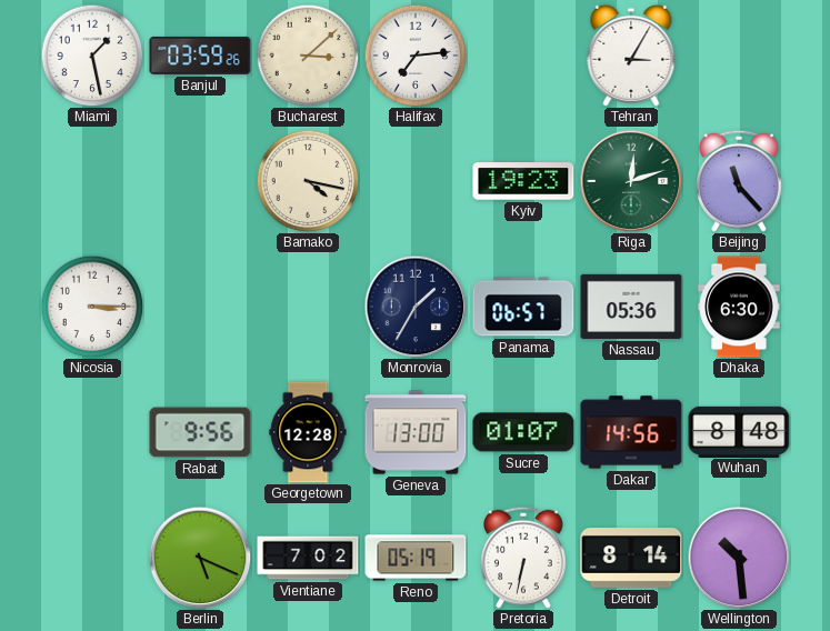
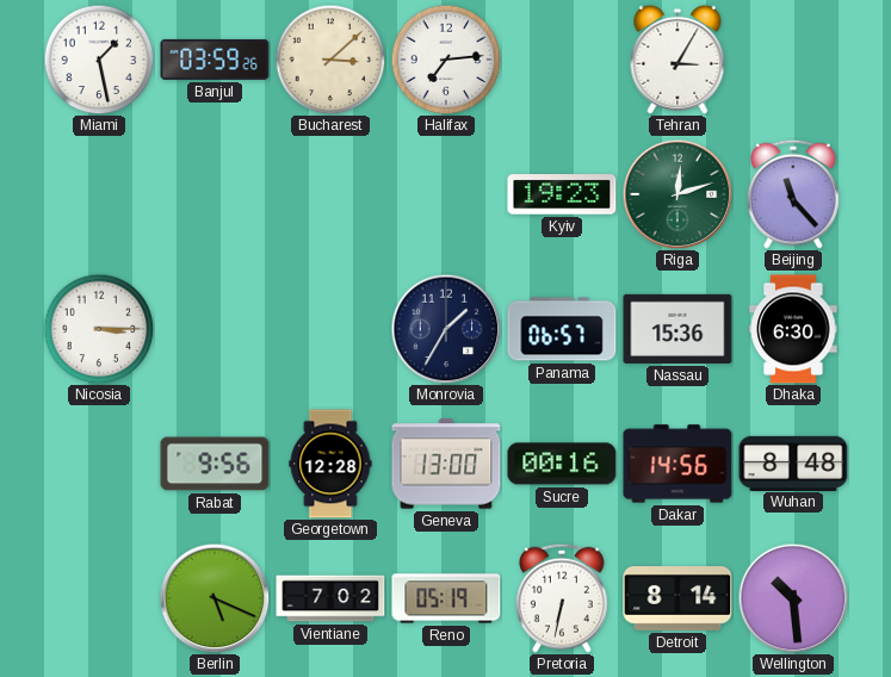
Bamako: 4:17 -> none (308, 181)
Nassau: 05:36 -> 15:36 (677, 329)
Sucre: 01:07 -> 00:16 (562, 464)
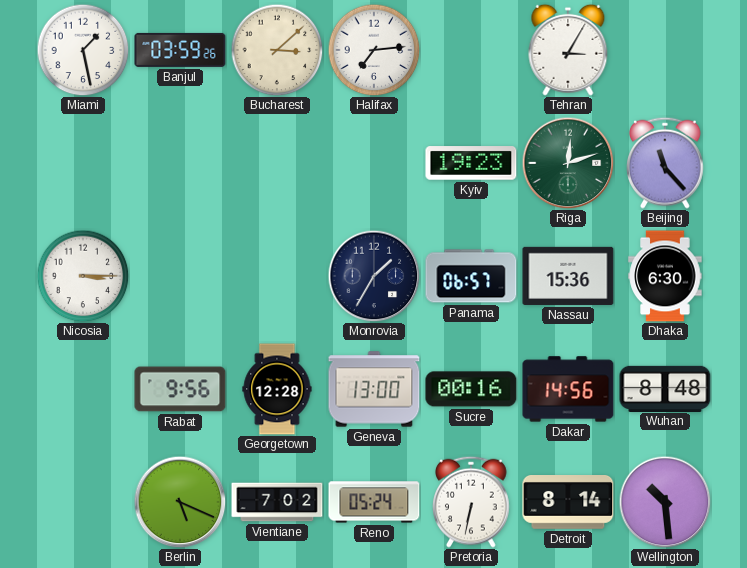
Reno: 05:19 -> 05:24 (374, 502)
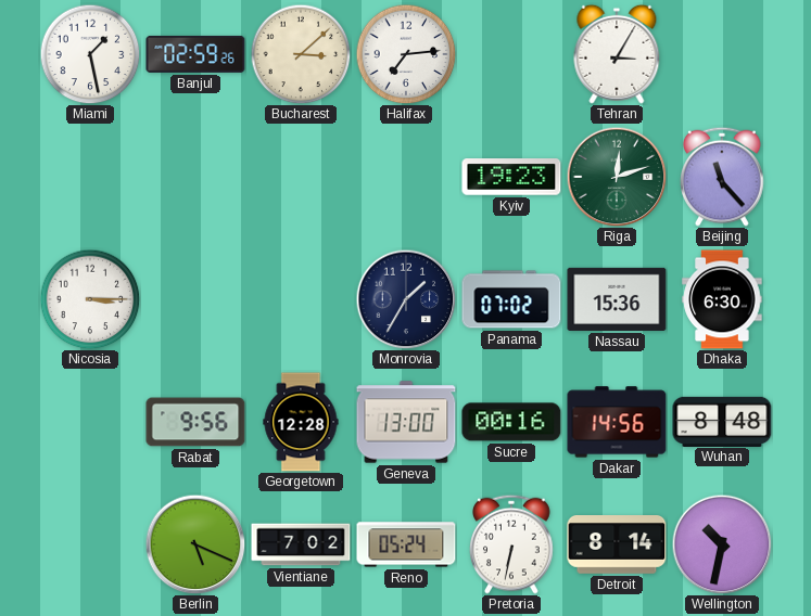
Banjul: 03:59 -> 02:59 (195, 54)
Panama: 06:57 -> 07:02 (511, 299)
Wellington: 10:29 -> 10:32 (722, 544)
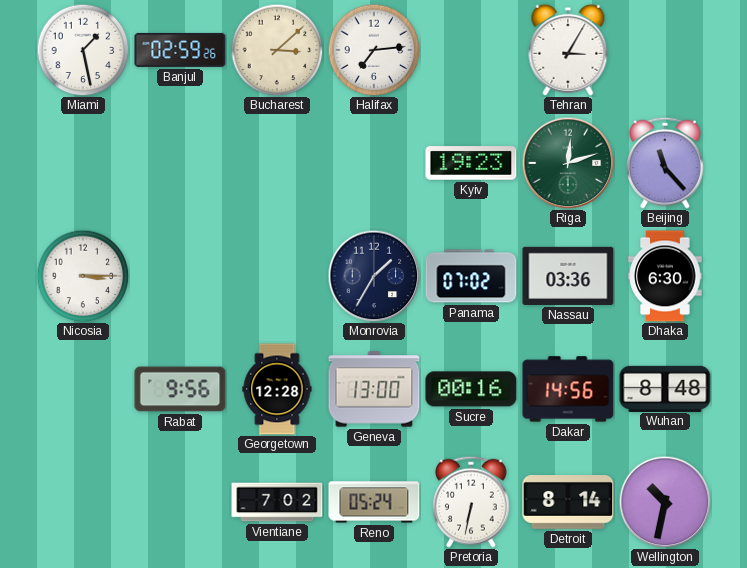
Nassau: 15:36 -> 03:36 (568, 276)
Berlin: 5:19 -> none (195, 544)
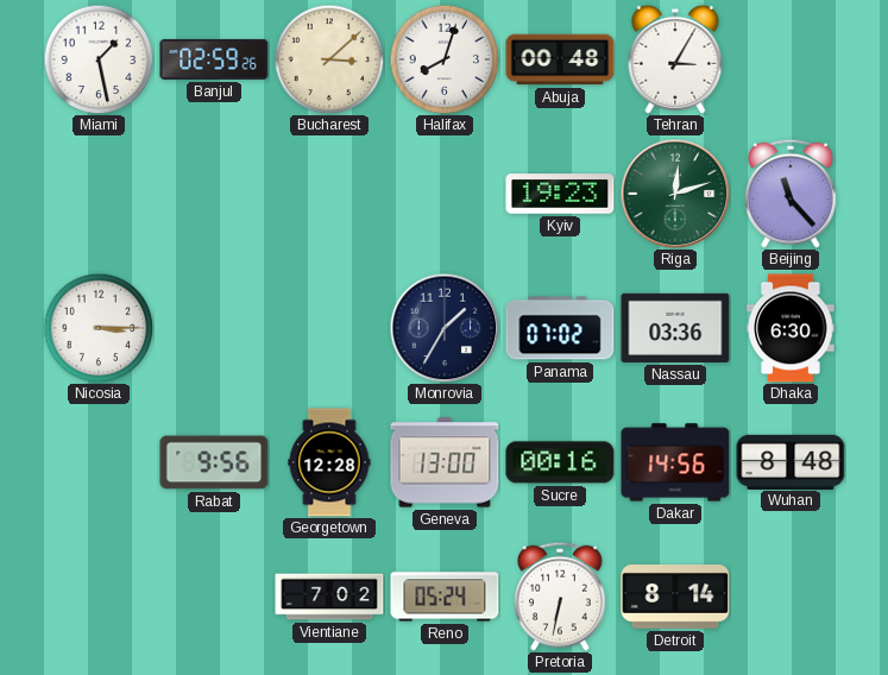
Halifax: 7:14 -> 8:03 (445, 59)
Abuja: none -> 00:48 (560, 59)
Wellington: 10:32 -> none (665, 502)
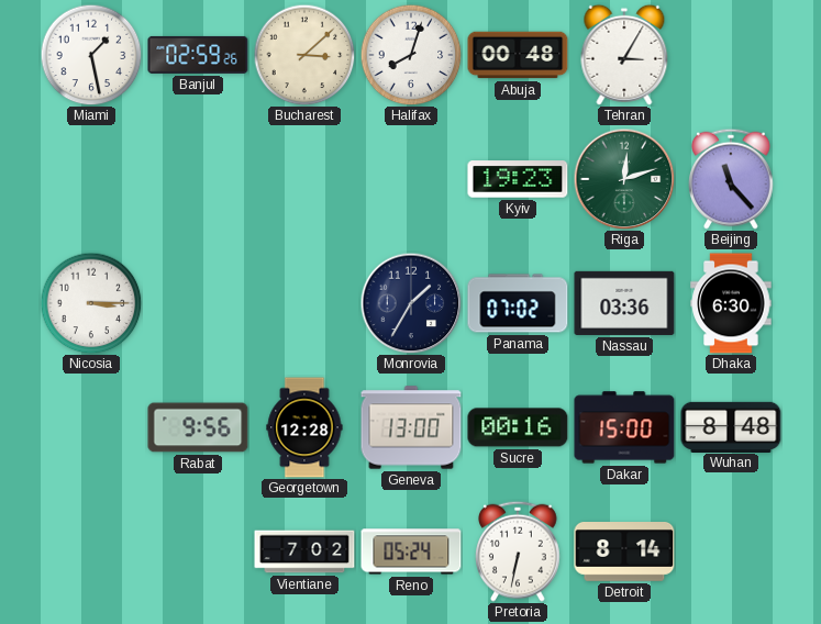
Dakar: 14:56 -> 15:00 (624, 427)
